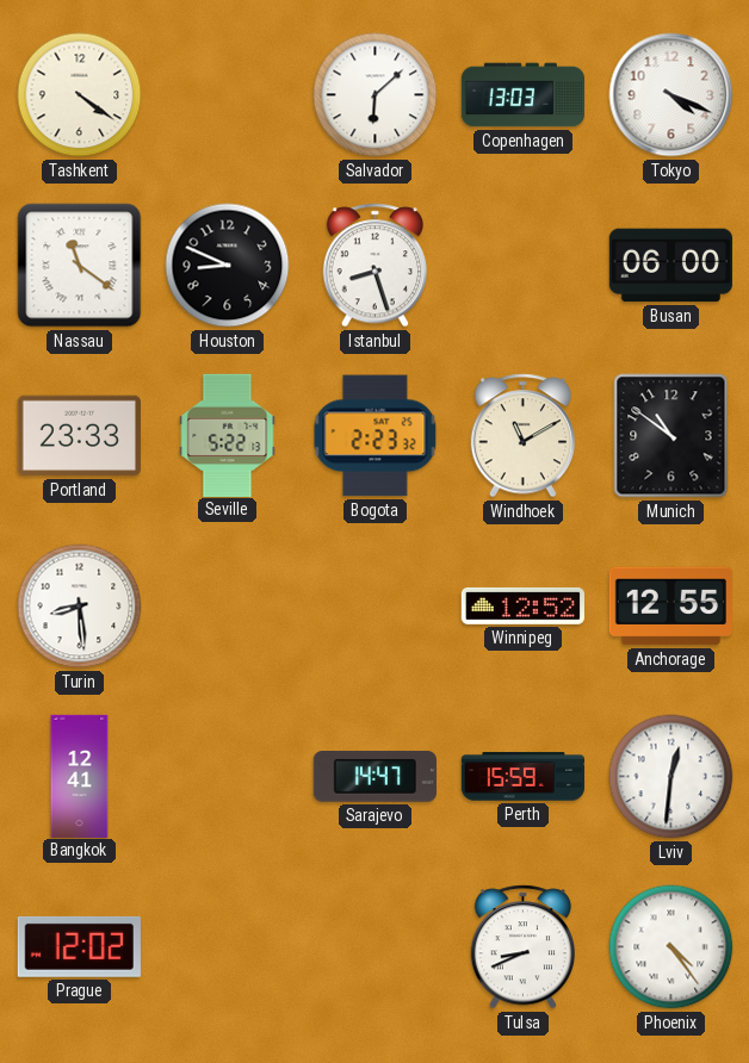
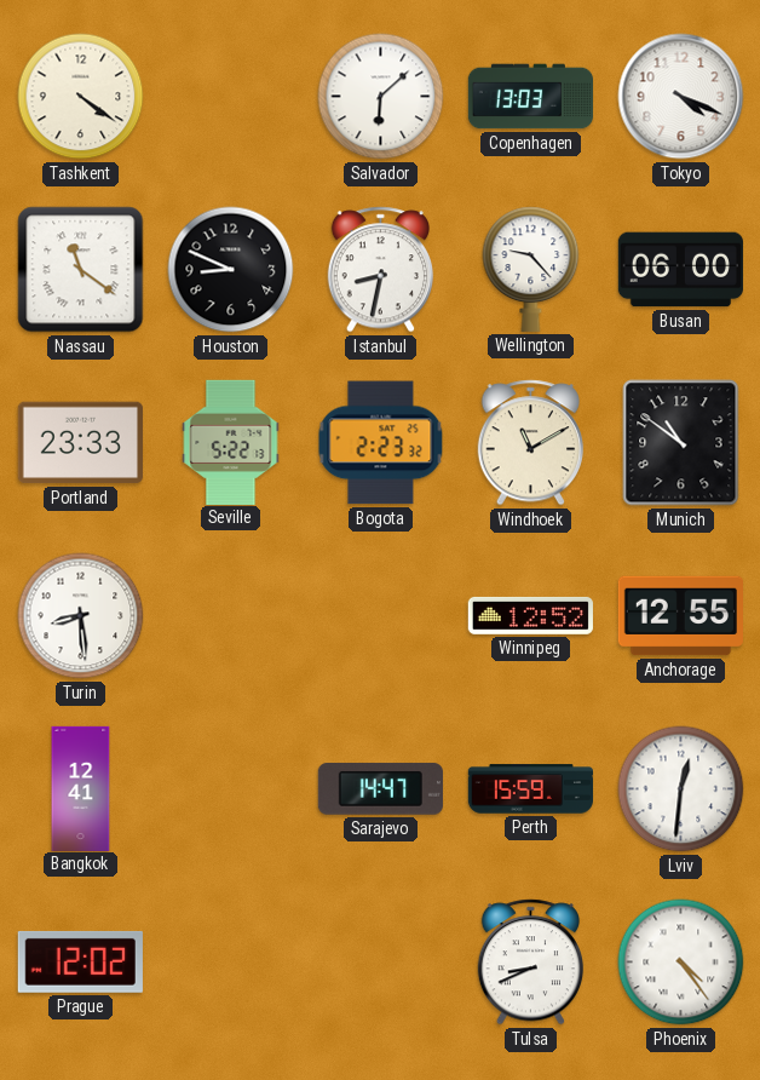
Istanbul: 8:27 -> 8:32 (380, 270)
Wellington: none -> 9:23 (531, 269)
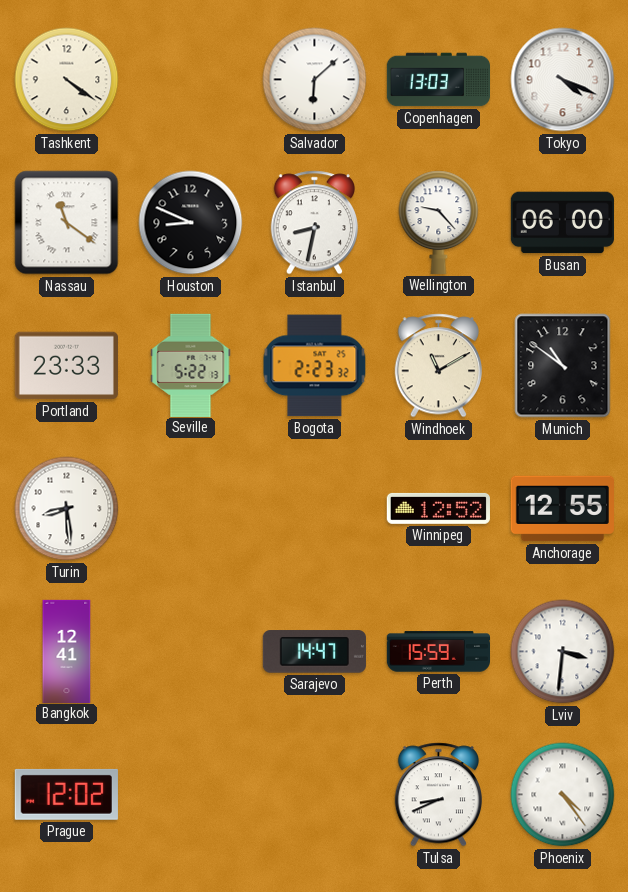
Lviv: 12:31 -> 3:31 (563, 652)
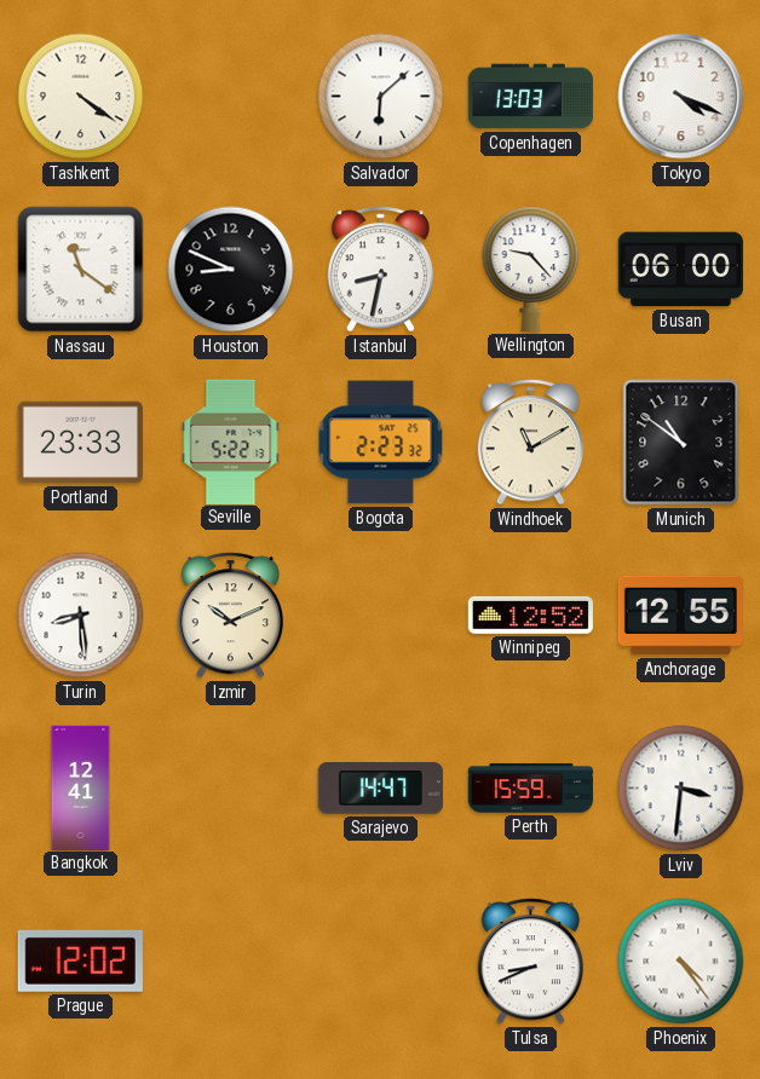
Izmir: none -> 10:11 (230, 616)
